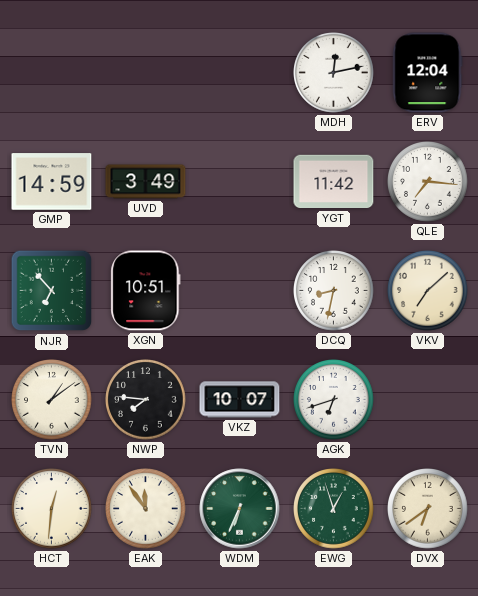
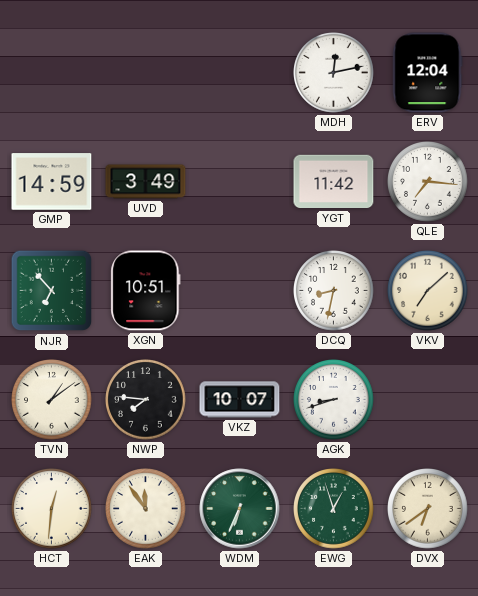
AGK: 6:42 -> 8:42 (334, 400)
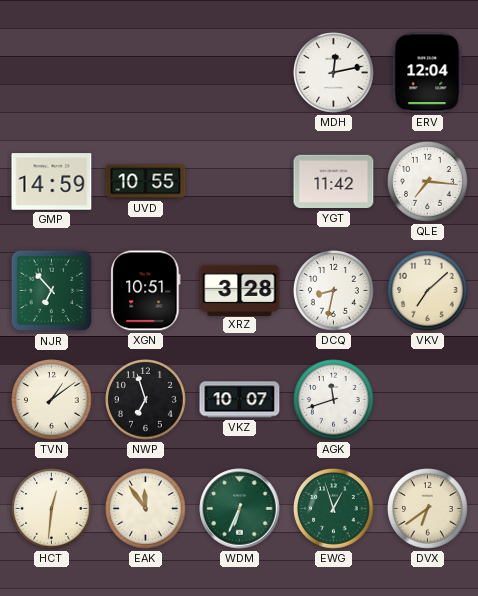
UVD: 3:49 -> 10:55 (146, 182)
XRZ: none -> 3:28 (240, 290)
NWP: 7:46 -> 6:57 (146, 400)
AGK: 8:42 -> 11:42 (334, 400)
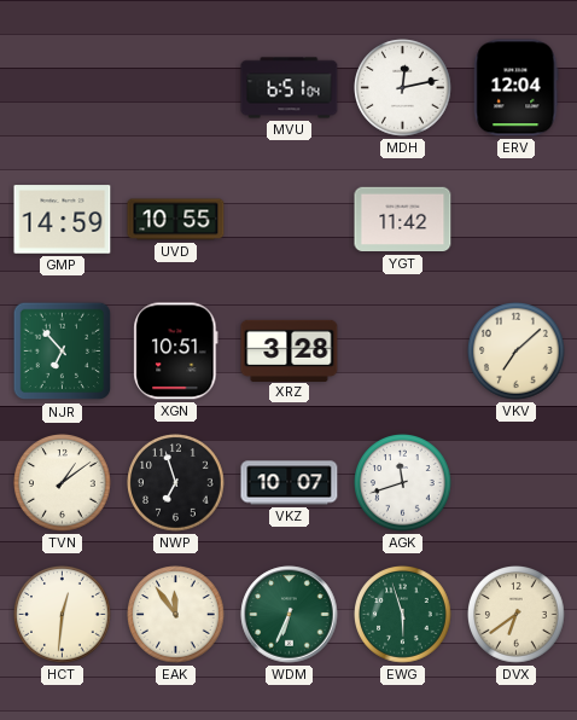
MVU: none -> 6:51 (290, 88)
QLE: 7:16 -> none (428, 182)
DCQ: 8:32 -> none (334, 291)
EWG: 12:57 -> 5:57 (403, 615)
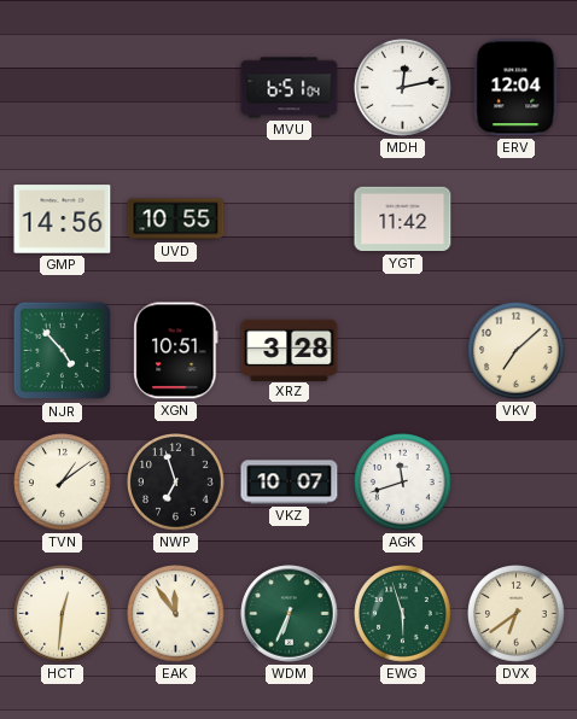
GMP: 14:59 -> 14:56 (63, 220)
NJR: 6:53 -> 4:53 (63, 351)
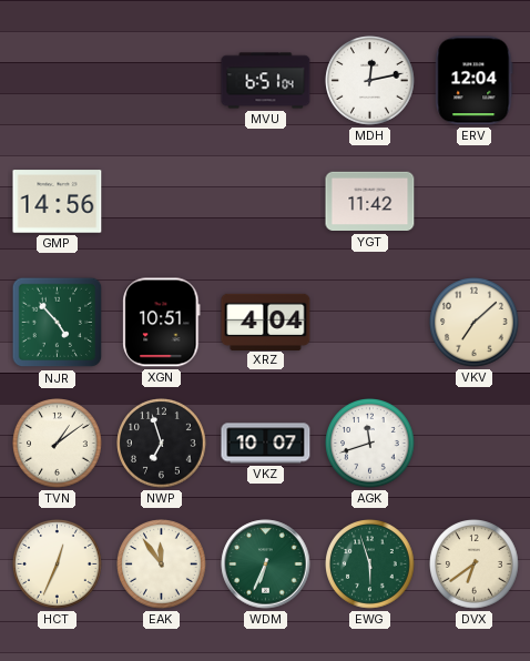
UVD: 10:55 -> none (176, 220)
XRZ: 3:28 -> 4:04 (266, 322)
HCT: 12:31 -> 12:34 (58, 565)
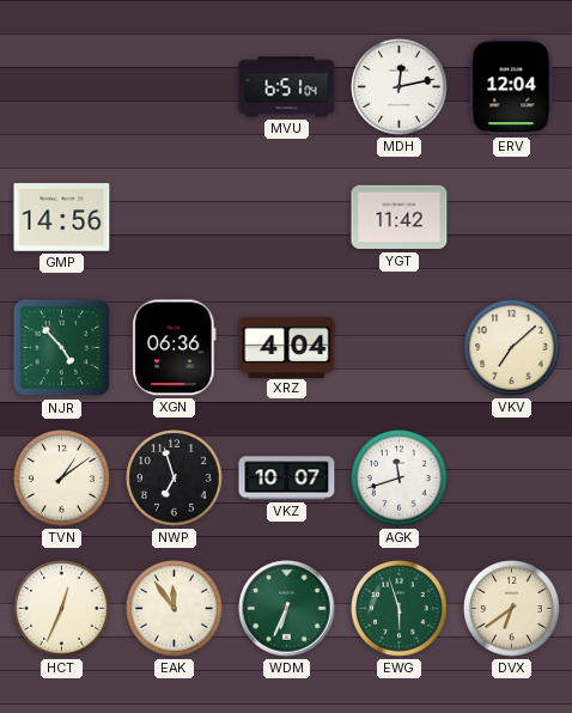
XGN: 10:51 -> 06:36 (175, 348)
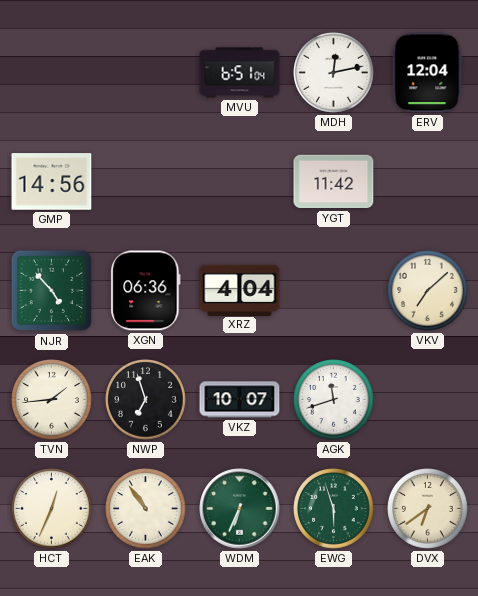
TVN: 1:09 -> 1:44 (52, 400)
EAK: 11:54 -> 10:54 (146, 509)
